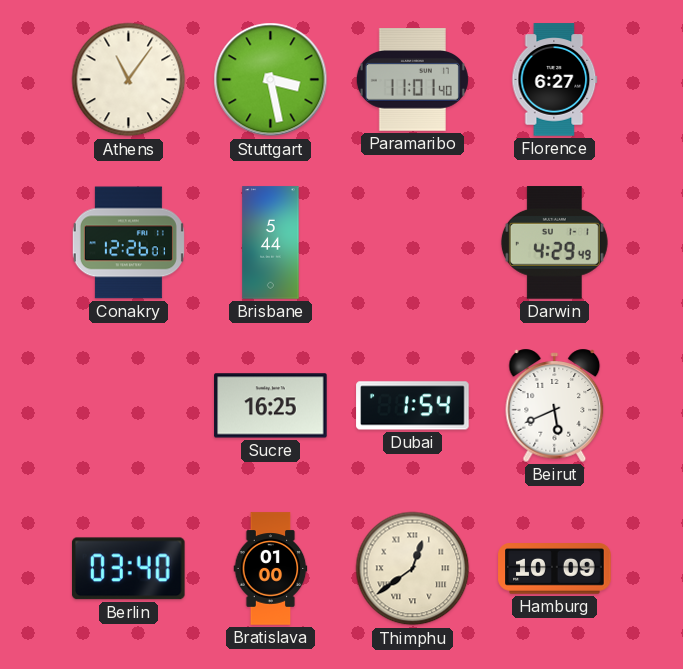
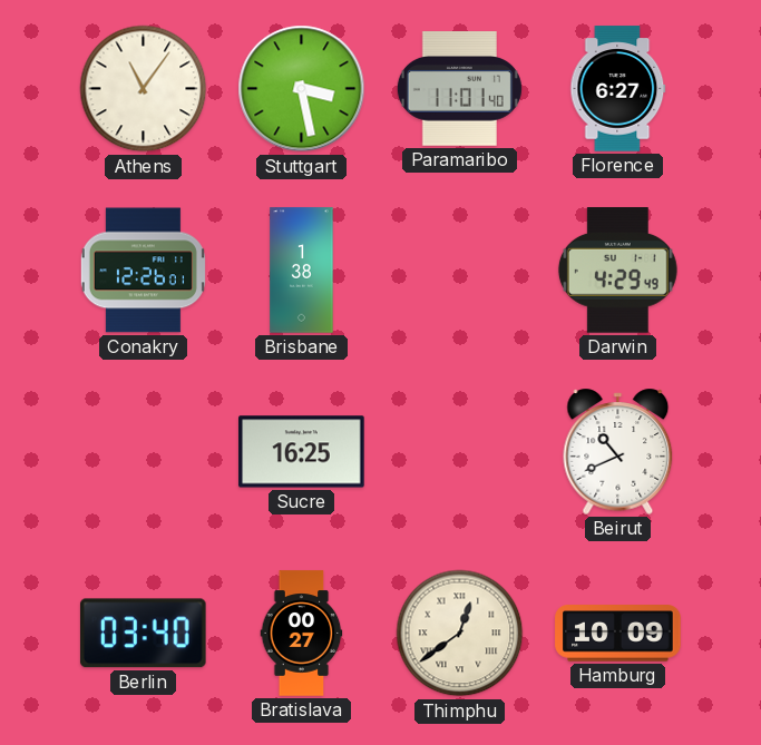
Brisbane: 5:44 -> 1:38 (302, 271)
Dubai: 1:54 -> none (413, 406)
Beirut: 5:41 -> 10:41 (618, 451)
Bratislava: 01:00 -> 00:27 (302, 634)
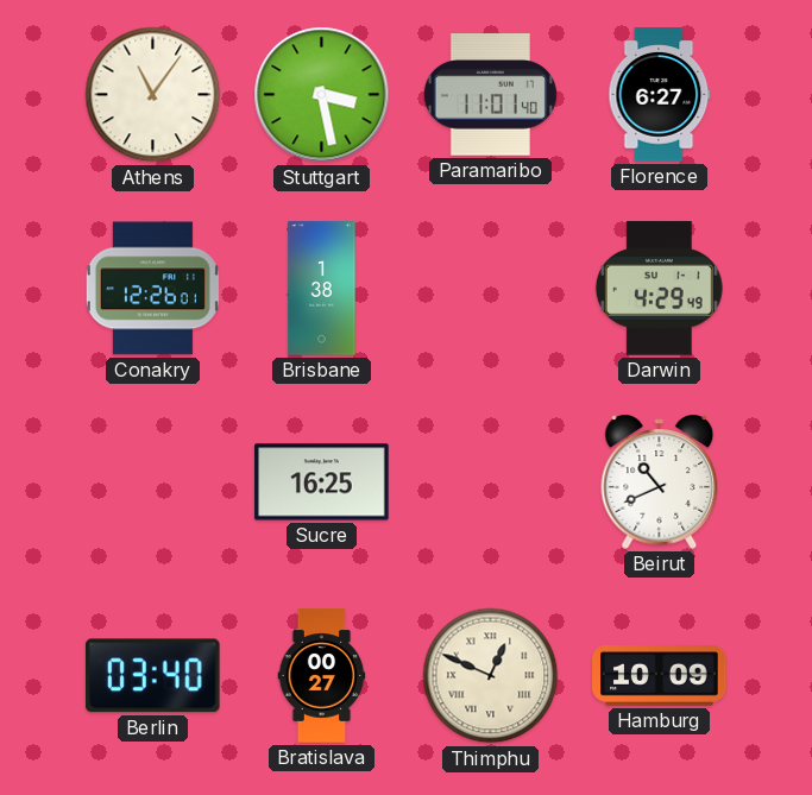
Thimphu: 12:39 -> 12:49 (491, 676)
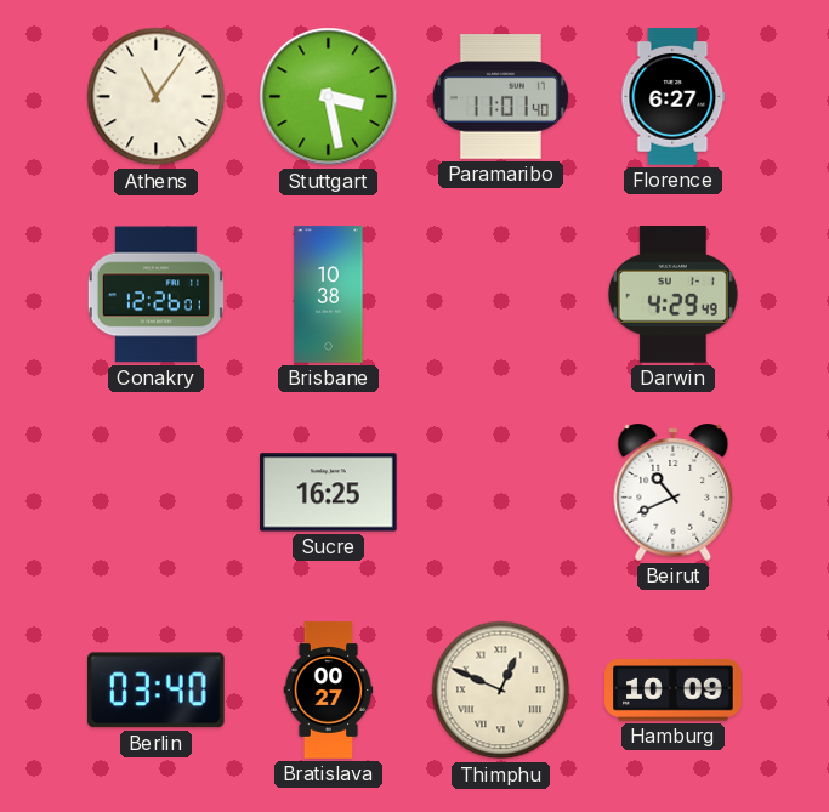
Brisbane: 1:38 -> 10:38 (329, 295)
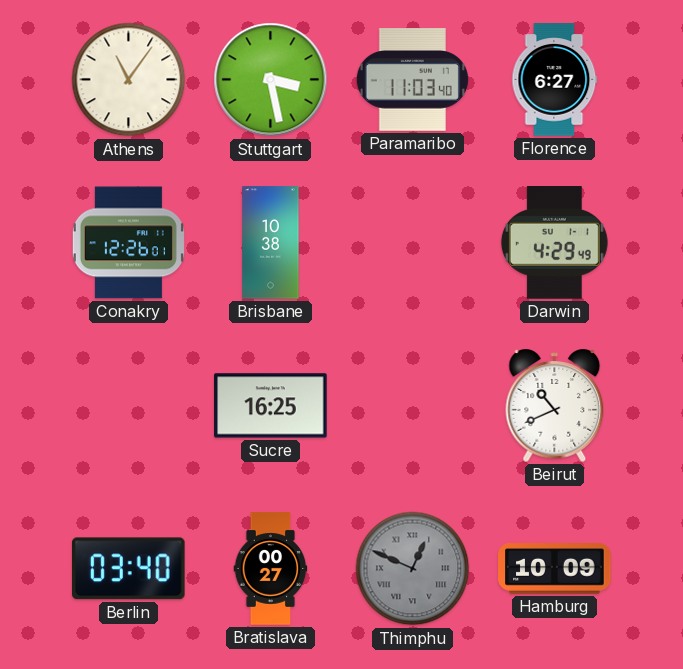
Paramaribo: 11:01 -> 11:03 (412, 80)
Thimphu dial: cream -> grey (413, 569)
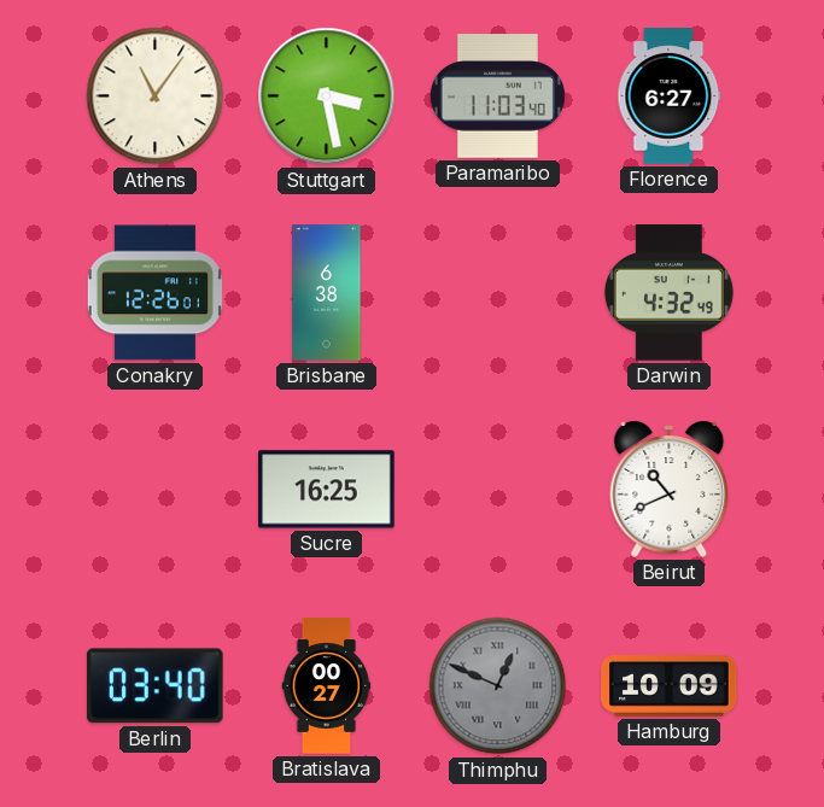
Brisbane: 10:38 -> 6:38 (327, 293)
Darwin: 4:29 -> 4:32 (668, 293)
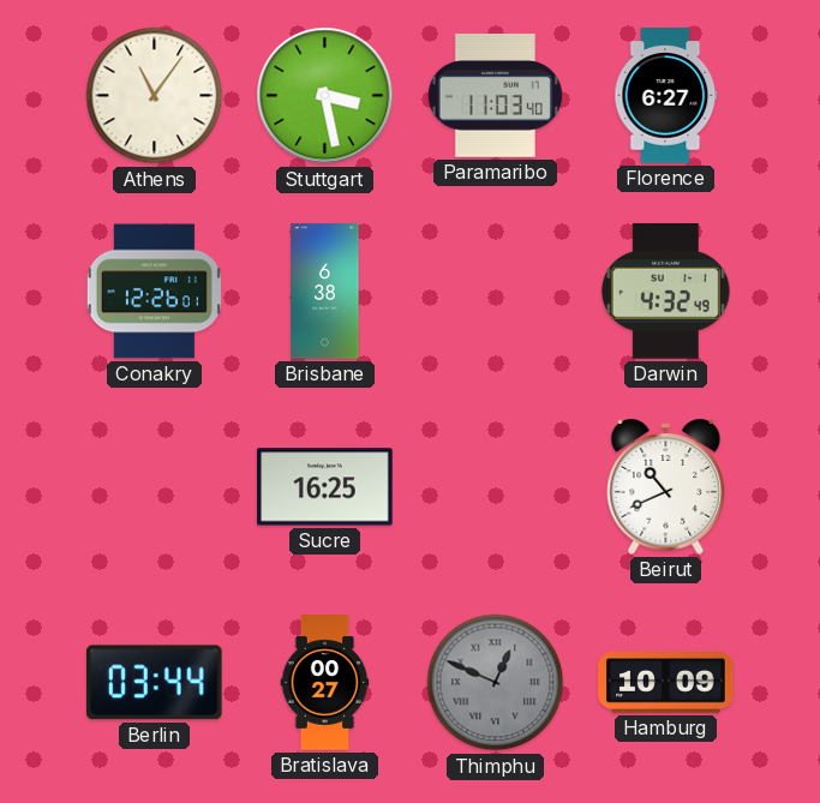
Berlin: 03:40 -> 03:44 (154, 683)
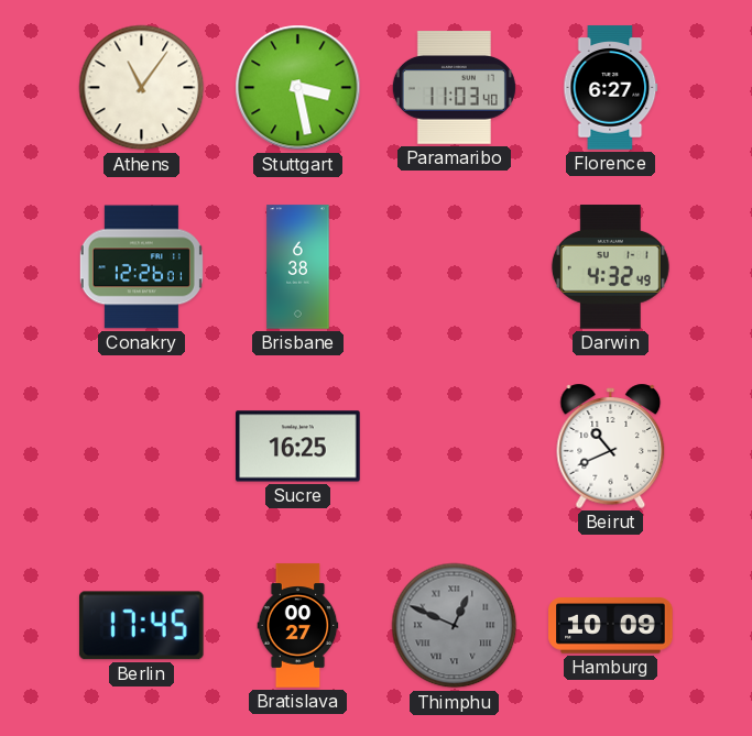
Berlin: 03:44 -> 17:45 (141, 626)
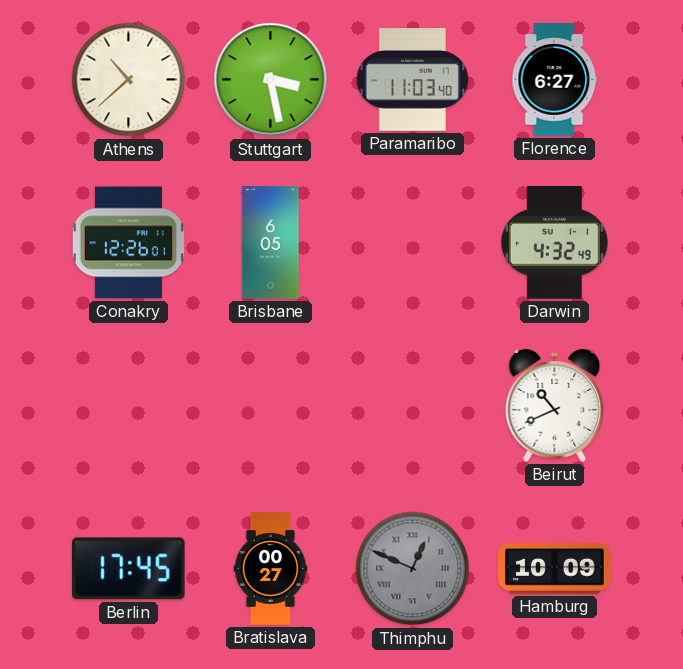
Athens: 11:06 -> 10:38 (129, 80)
Brisbane: 6:38 -> 6:05 (271, 243)
Sucre: 16:25 -> none (298, 447)
